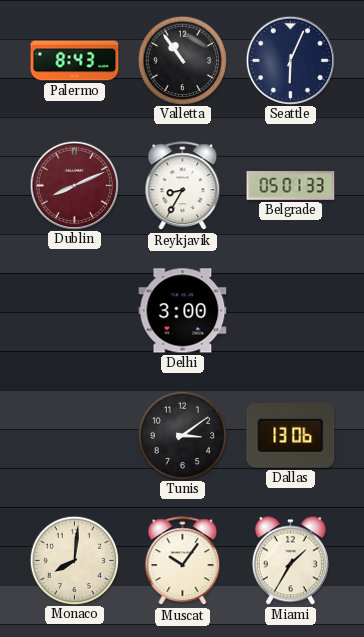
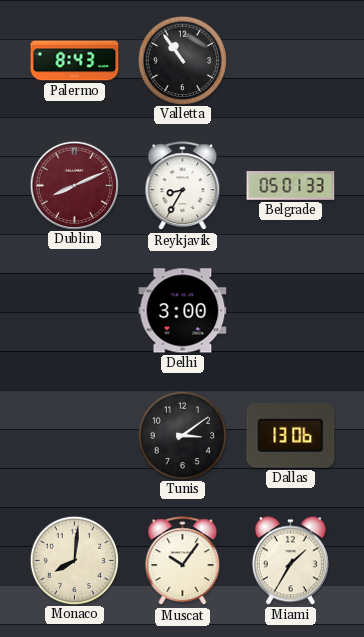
Seattle: 6:04 -> none (290, 60)
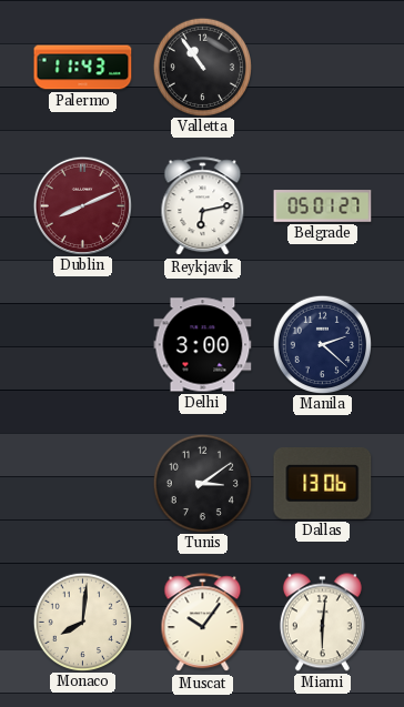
Palermo: 8:43 -> 11:43 (83, 68)
Reykjavik: 8:35 -> 6:13 (203, 206)
Belgrade: 05:01:33 -> 05:01:27 (323, 206)
Manila: none -> 2:22 (322, 344)
Miami: 1:35 -> 6:01 (322, 623)
